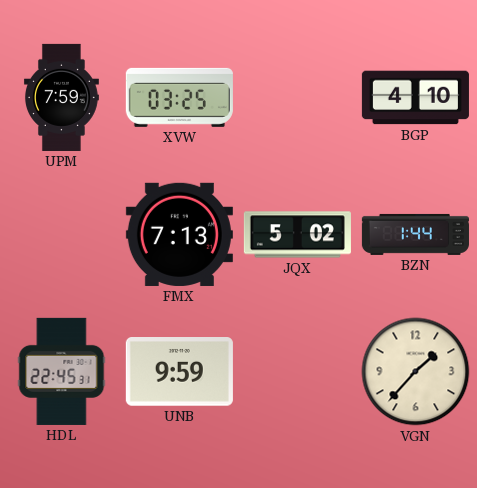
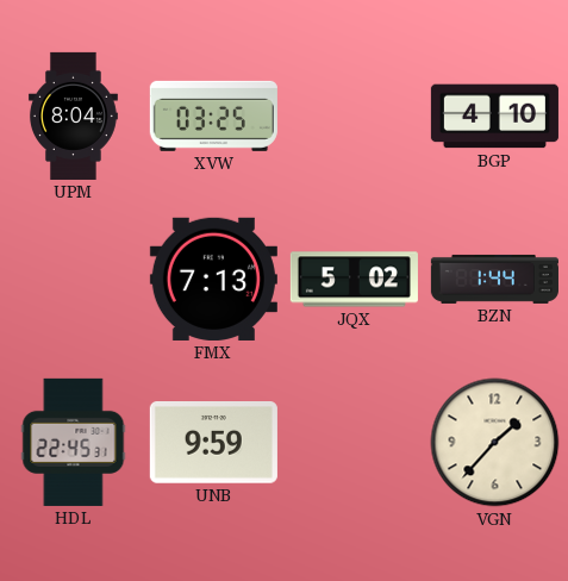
UPM: 7:59 -> 8:04 (73, 115)
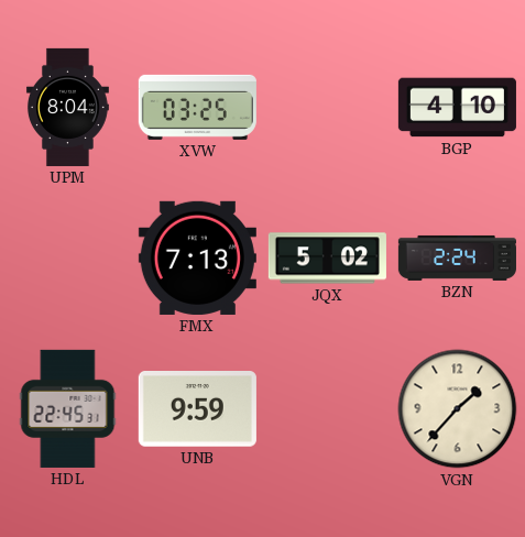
BZN: 1:44 -> 2:24 (457, 257)
